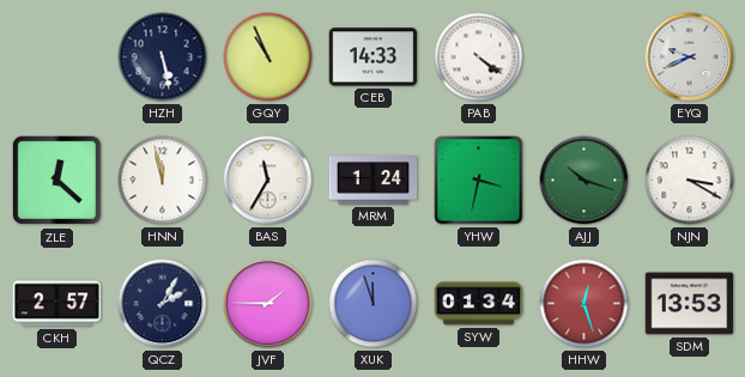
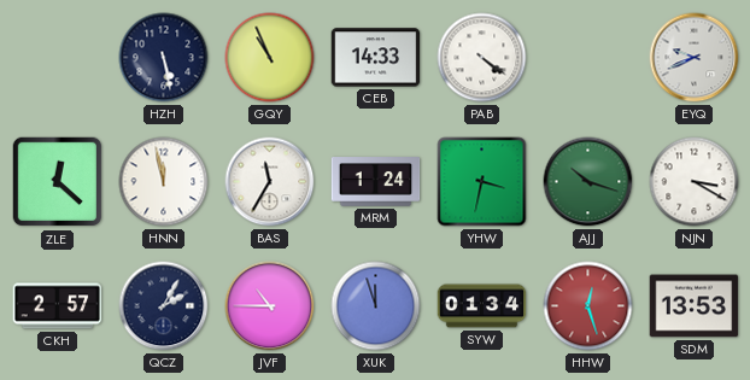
JVF: 1:45 -> 10:45 (270, 306)
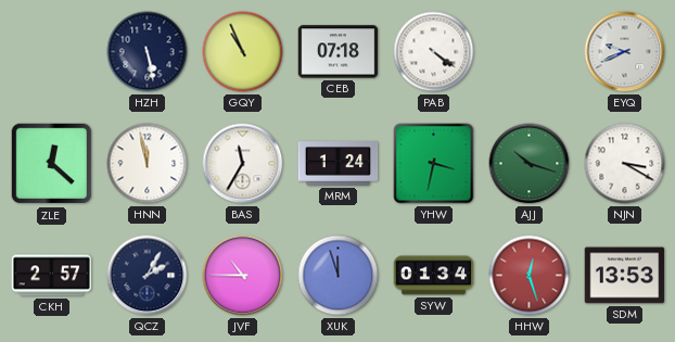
CEB: 14:33 -> 07:18 (339, 52)
